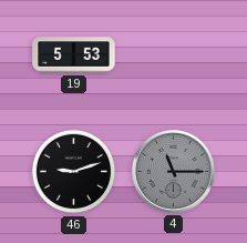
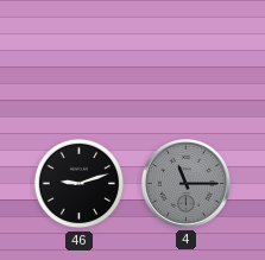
19: 5:53 -> none (74, 55)
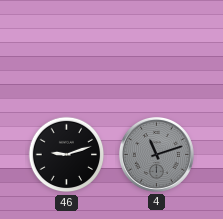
4: 11:15 -> 11:12 (156, 154)
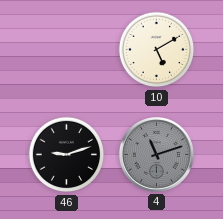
10: none -> 5:10 (157, 50)
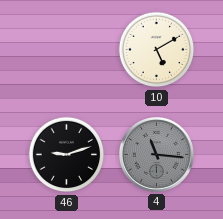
4: 11:12 -> 11:16 (156, 154)
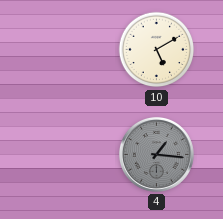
46: 9:12 -> none (67, 155)
4: 11:16 -> 1:16 (156, 154)
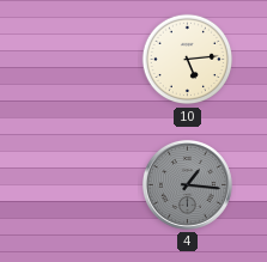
10: 5:10 -> 5:14 (188, 60)
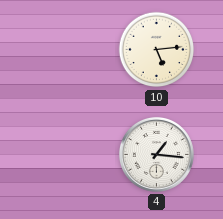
4 dial: grey -> white (156, 154)
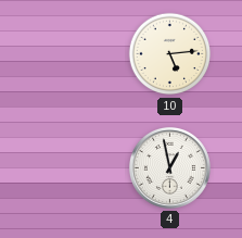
4: 1:16 -> 12:58 (169, 167)
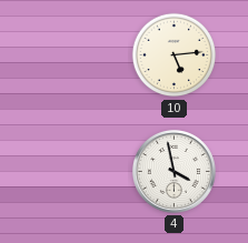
4: 12:58 -> 3:58 (173, 171)
